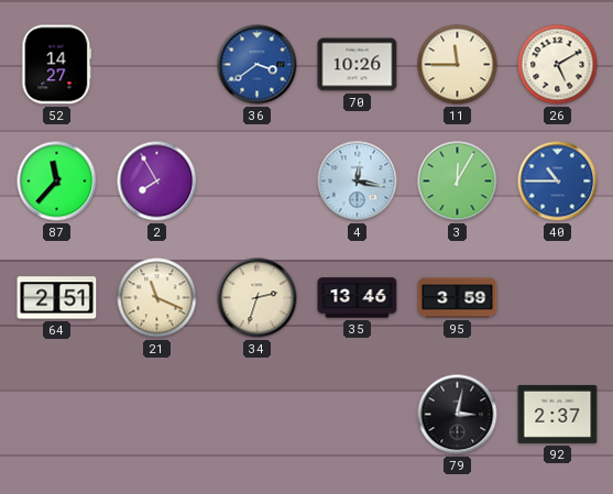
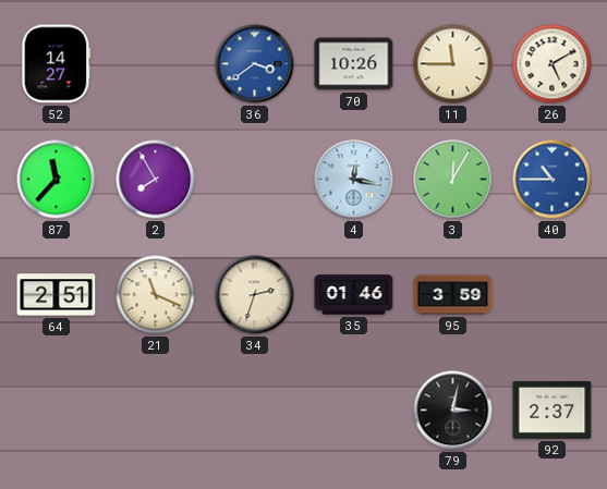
35: 13:46 -> 01:46 (354, 295)
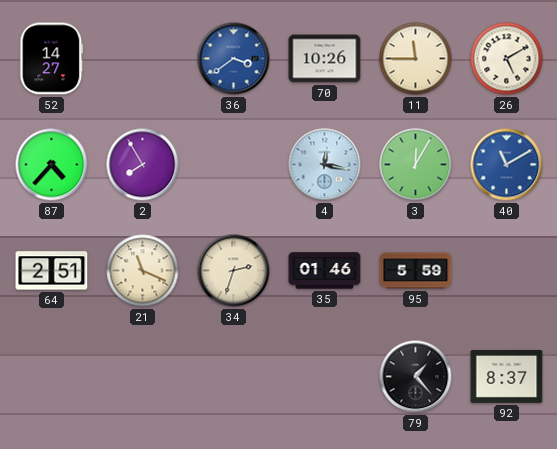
87: 11:37 -> 4:37 (52, 165)
40: 10:45 -> 11:10 (507, 165)
95: 3:59 -> 5:59 (416, 271)
79: 3:02 -> 1:23 (416, 377)
92: 2:37 -> 8:37 (507, 376)
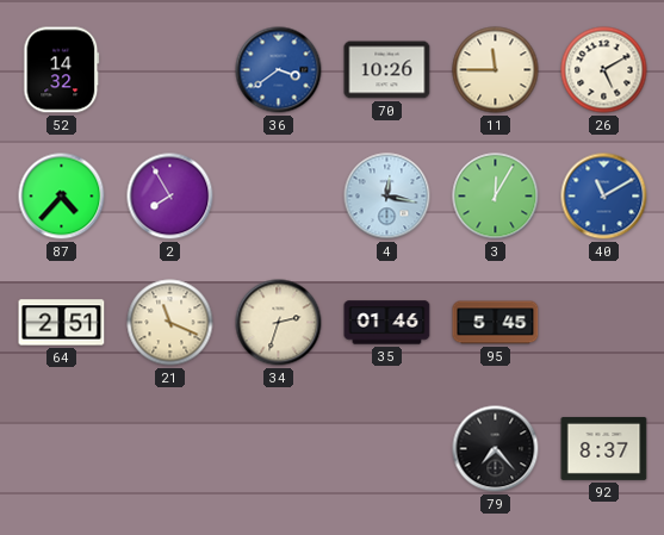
52: 14:27 -> 14:32 (62, 70)
95: 5:59 -> 5:45 (496, 323)
79: 1:23 -> 7:23 (496, 449)
